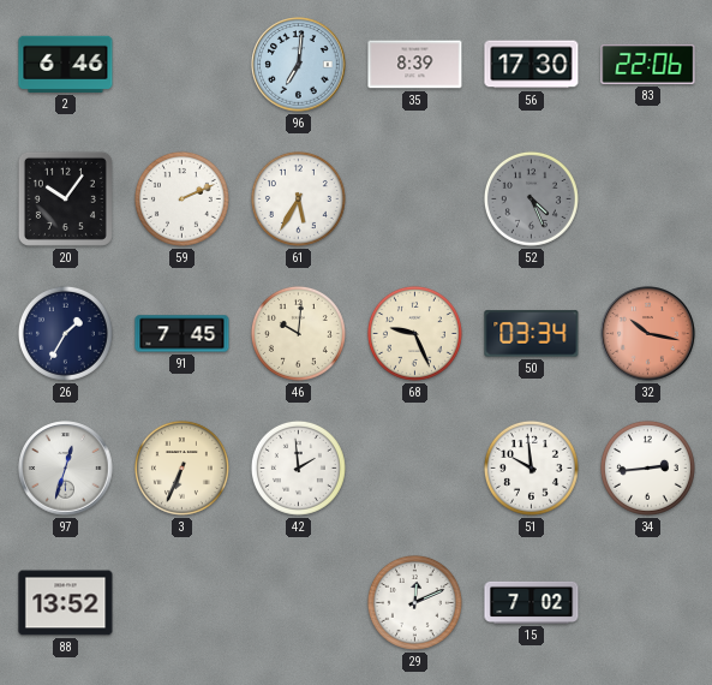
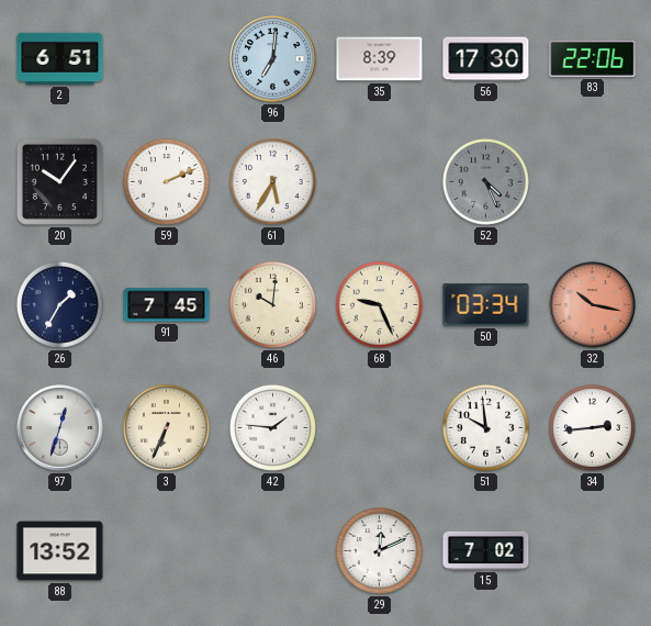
2: 6:46 -> 6:51 (60, 58)
42: 1:59 -> 1:46 (272, 427)
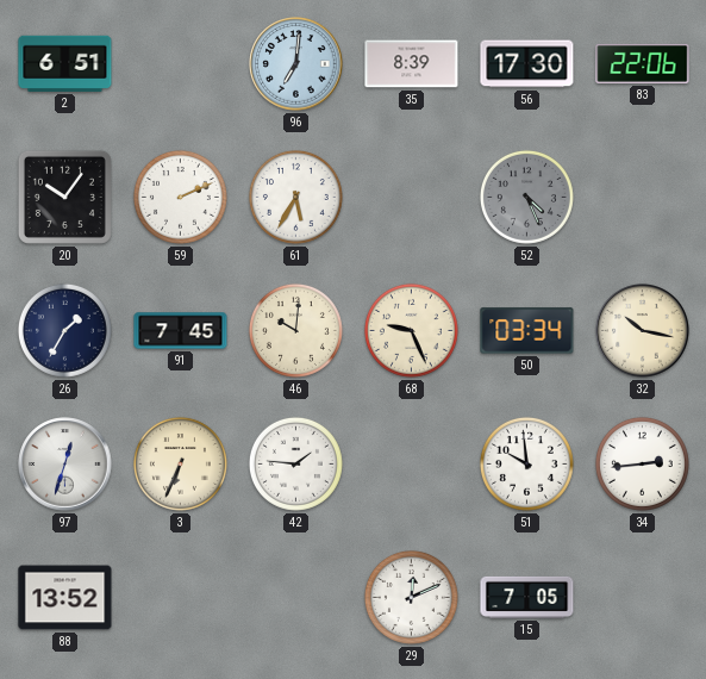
32 dial: salmon -> cream (643, 331)
15: 7:02 -> 7:05 (527, 597)
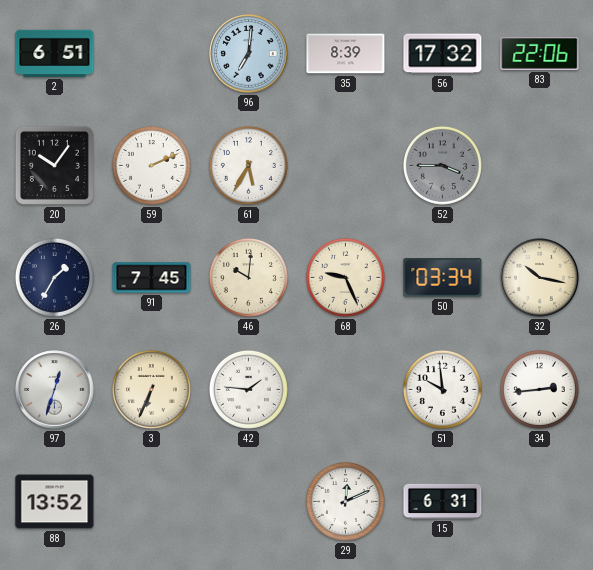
56: 17:30 -> 17:32 (443, 54)
52: 4:26 -> 3:45 (442, 165)
15: 7:05 -> 6:31 (443, 501)
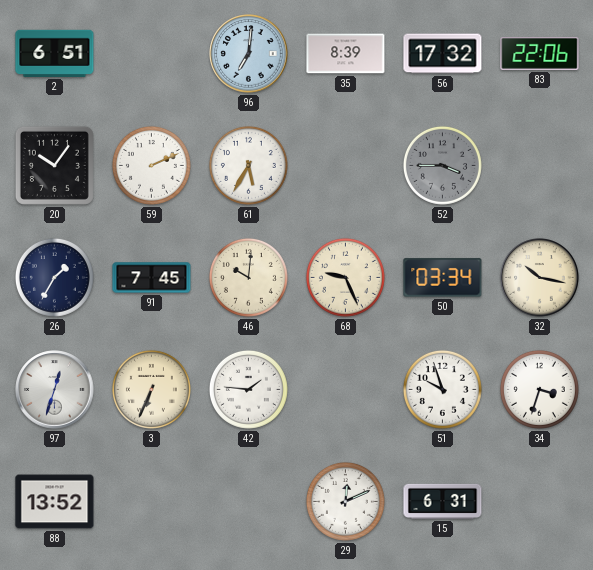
51: 9:59 -> 9:57 (442, 389)
34: 2:44 -> 3:33 (539, 389)
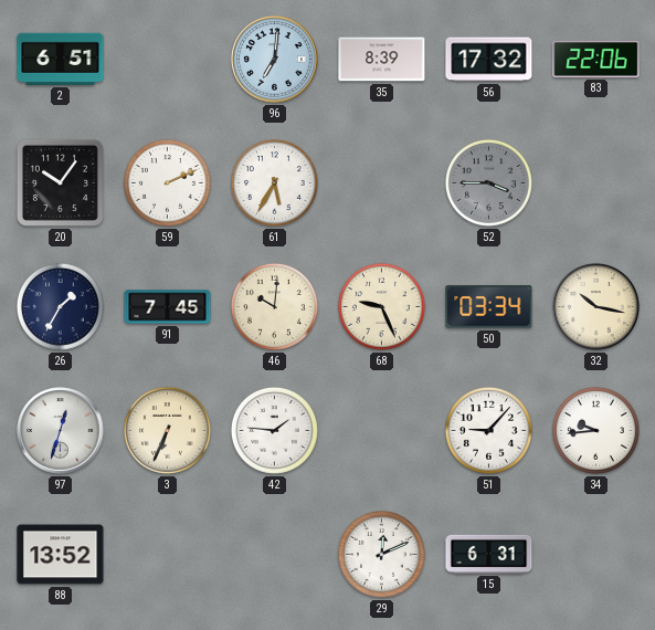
51: 9:57 -> 9:07 (488, 430)
34: 3:33 -> 9:44 (595, 430)
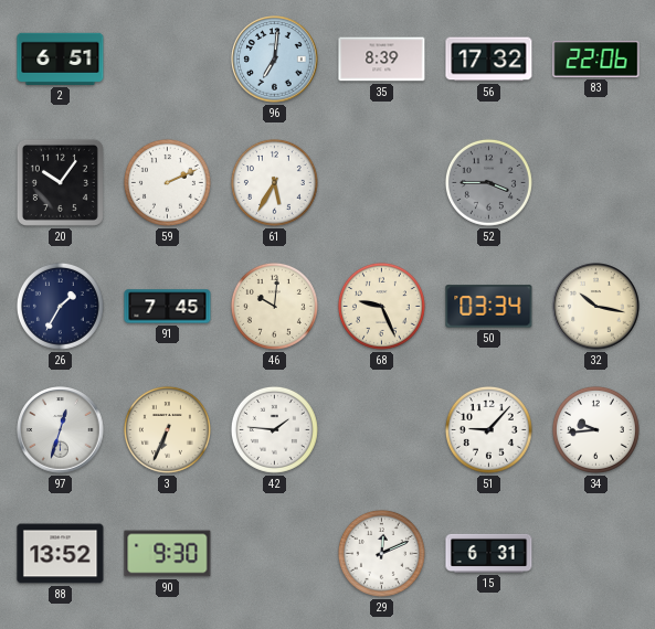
90: none -> 9:30 (168, 554)
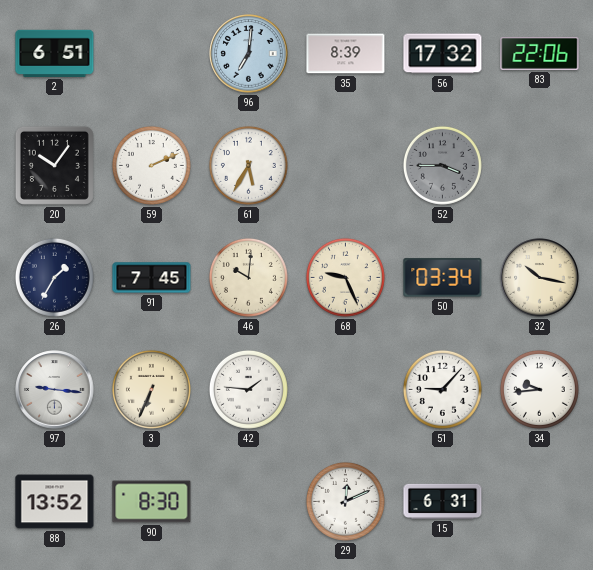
97: 12:33 -> 9:16 (55, 390)
90: 9:30 -> 8:30 (152, 502)
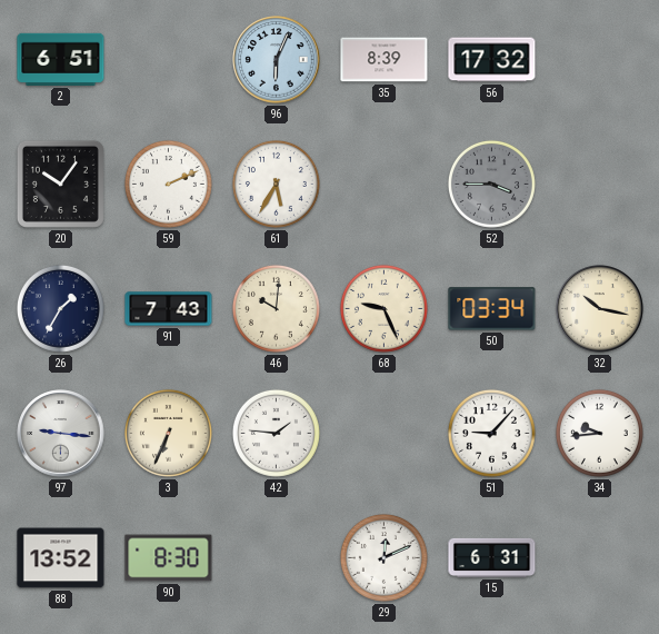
96: 7:01 -> 6:04 (277, 60)
83: 22:06 -> none (540, 53)
91: 7:45 -> 7:43 (169, 309)
